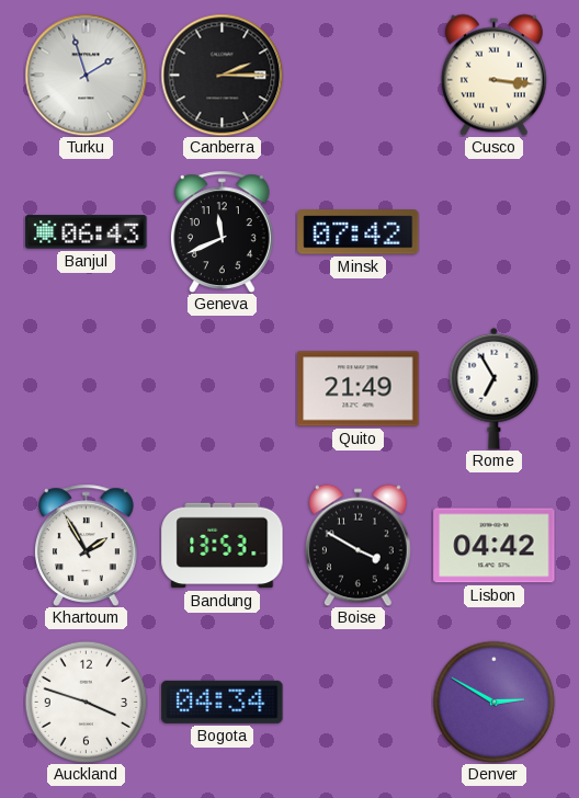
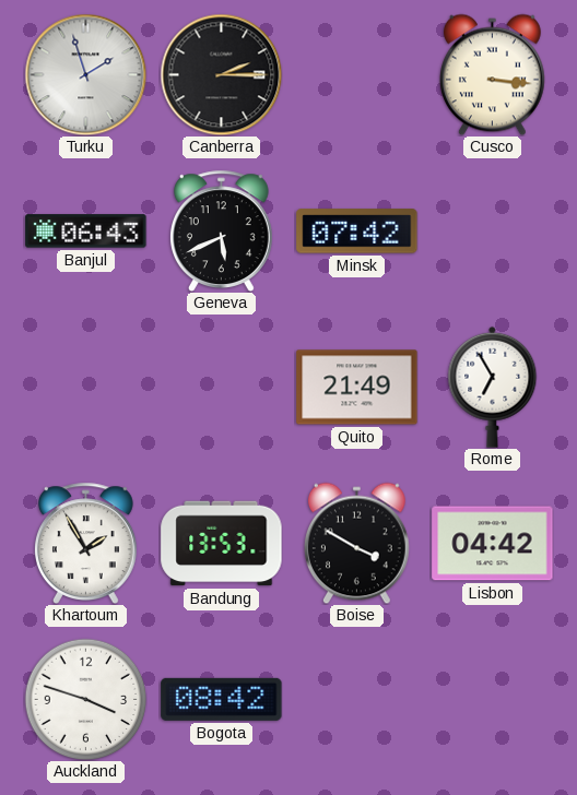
Geneva: 11:41 -> 5:41 (221, 230)
Bogota: 04:34 -> 08:42 (222, 699)
Denver: 2:50 -> none (493, 702)
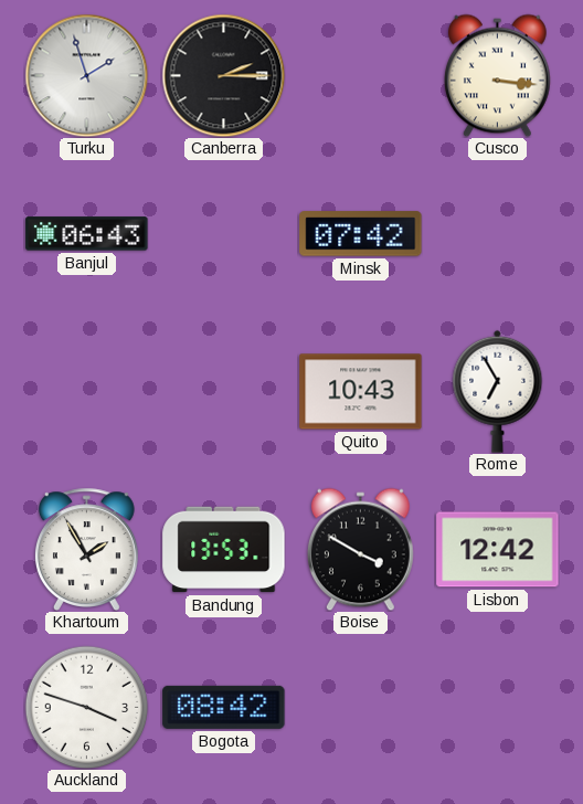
Geneva: 5:41 -> none (221, 230)
Quito: 21:49 -> 10:43 (361, 392)
Lisbon: 04:42 -> 12:42 (498, 550)
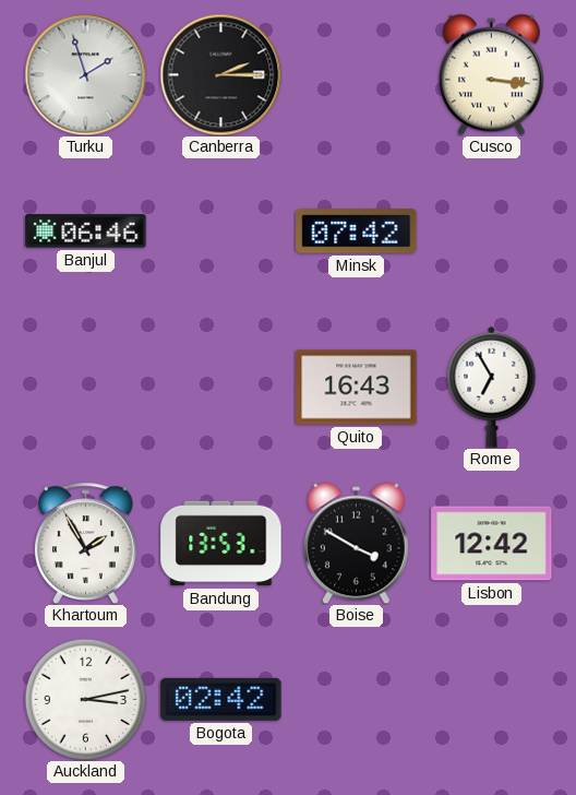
Banjul: 06:43 -> 06:46 (86, 232)
Quito: 10:43 -> 16:43 (357, 388)
Auckland: 3:48 -> 3:13 (85, 699)
Bogota: 08:42 -> 02:42 (221, 699)
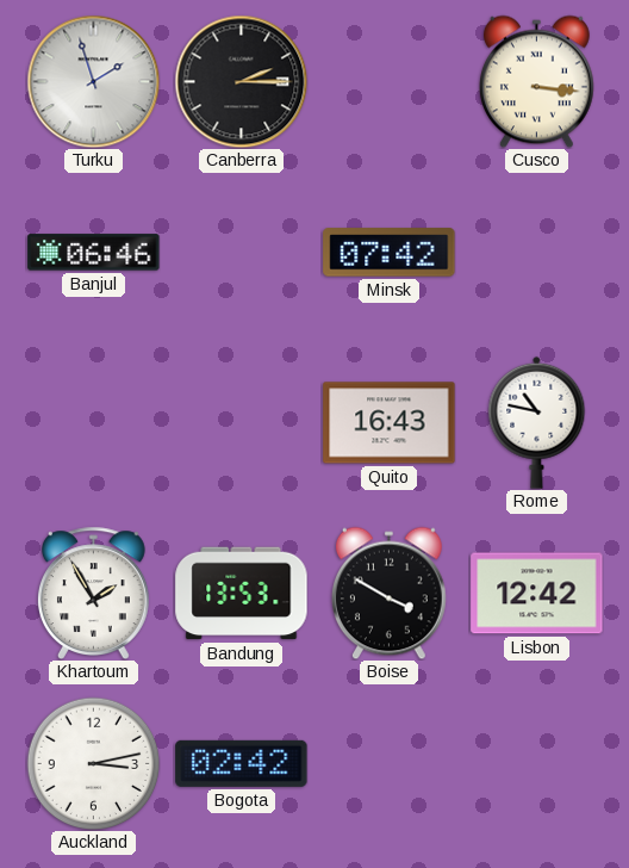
Rome: 6:55 -> 10:47 (537, 422)
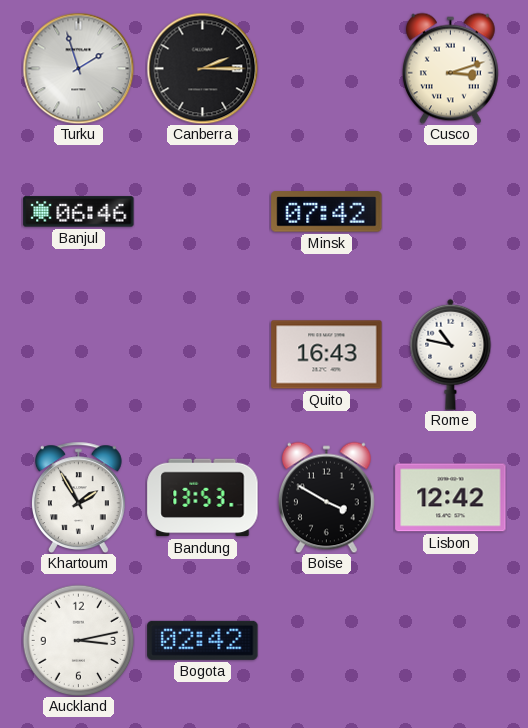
Cusco: 3:16 -> 3:12 (450, 68)
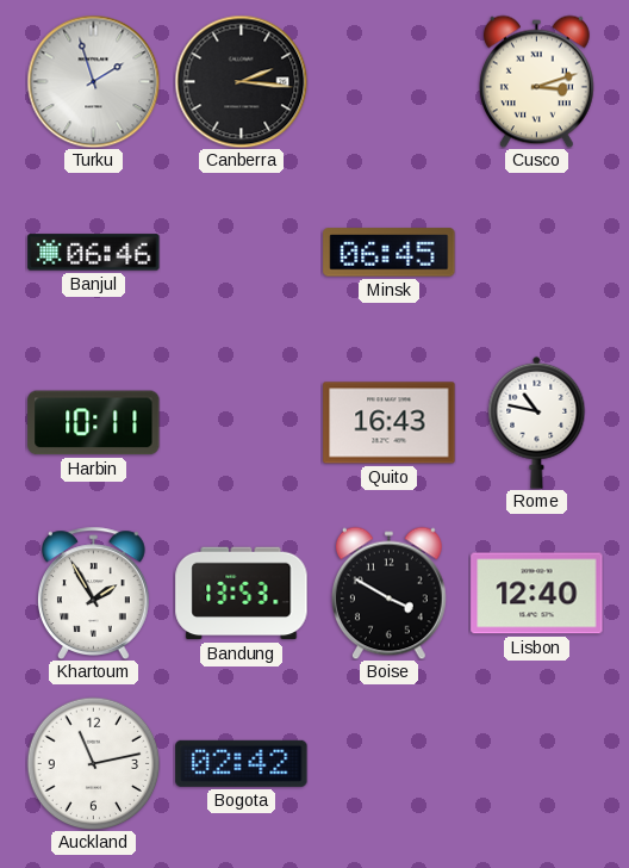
Canberra: 2:15 -> 2:16 (241, 81)
Minsk: 07:42 -> 06:45 (390, 253)
Harbin: none -> 10:11 (94, 423)
Lisbon: 12:42 -> 12:40 (537, 594)
Auckland: 3:13 -> 11:13 (93, 763)
